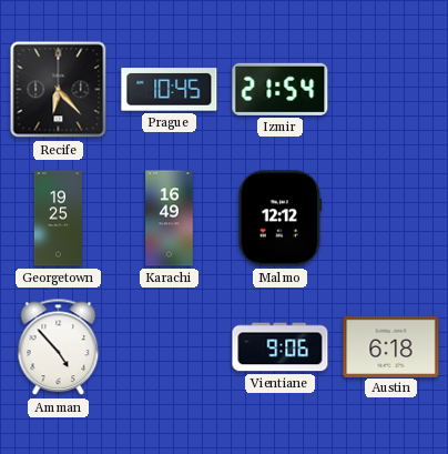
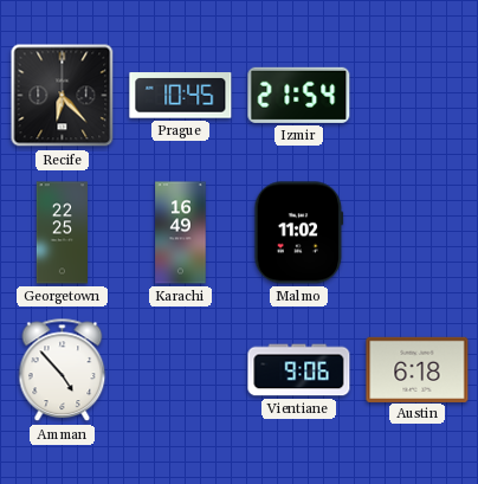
Georgetown: 19:25 -> 22:25 (62, 233)
Malmo: 12:12 -> 11:02 (299, 233)
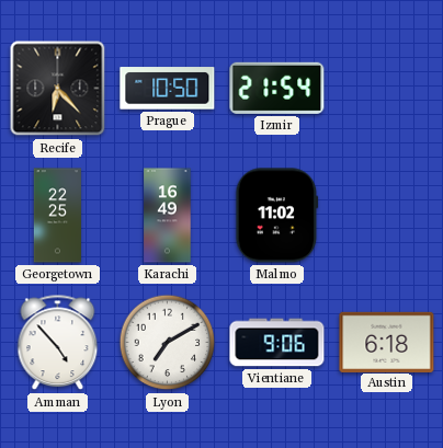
Prague: 10:45 -> 10:50 (168, 89)
Lyon: none -> 7:10 (168, 343)
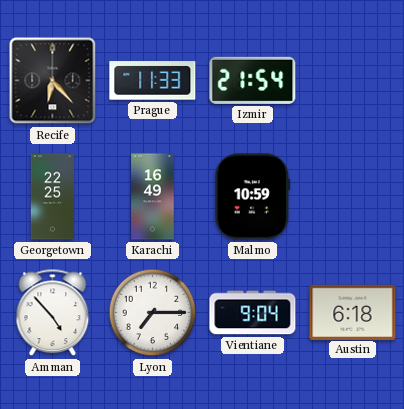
Prague: 10:50 -> 11:33 (153, 81)
Malmo: 11:02 -> 10:59 (253, 197)
Lyon: 7:10 -> 7:15 (153, 313)
Vientiane: 9:06 -> 9:04 (253, 313)
